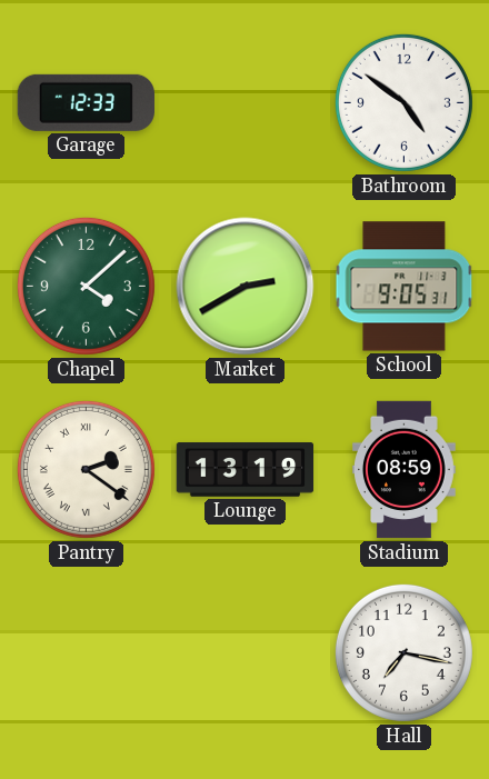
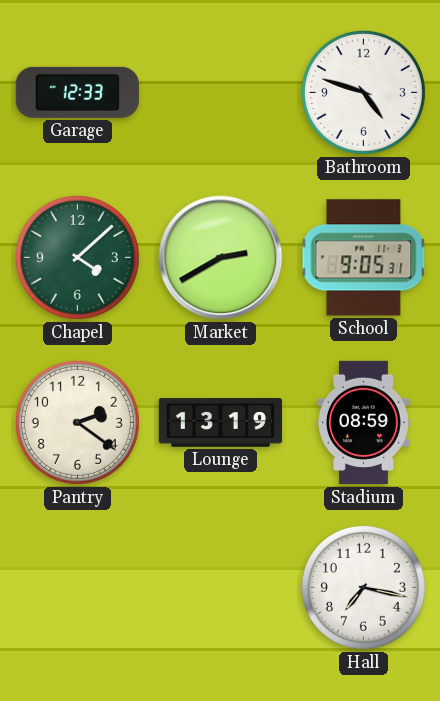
Bathroom: 4:51 -> 4:48 (363, 92)
Pantry numerals: Roman -> Arabic (77, 422)
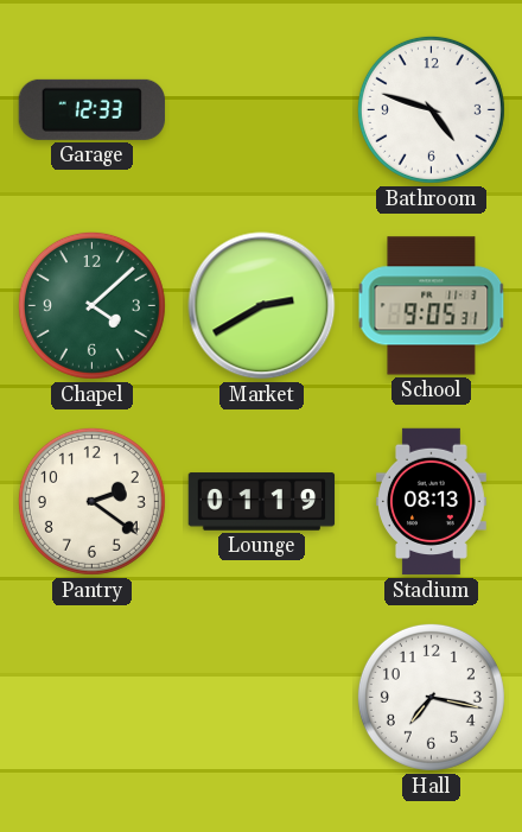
Lounge: 13:19 -> 01:19 (262, 502)
Stadium: 08:59 -> 08:13 (432, 502)
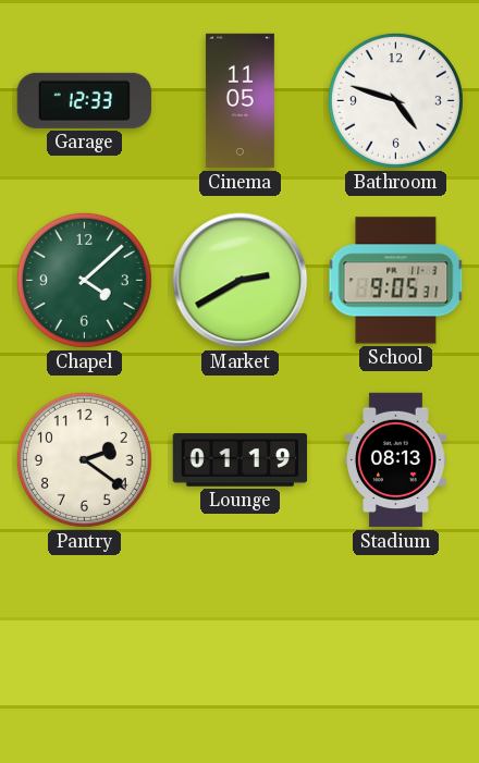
Cinema: none -> 11:05 (239, 101)
Hall: 7:17 -> none (431, 697)
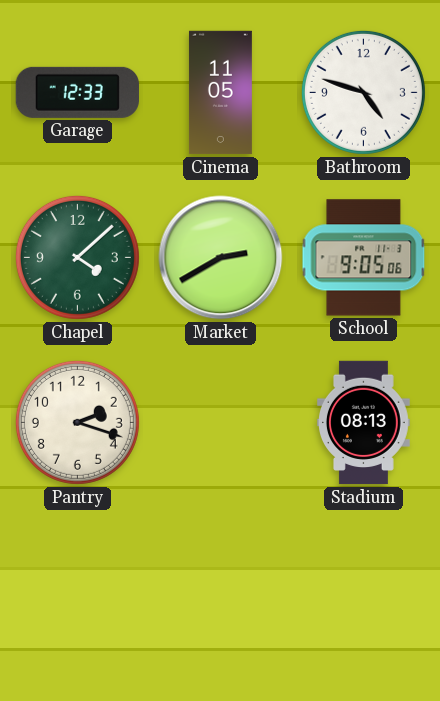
School: 9:05:31 -> 9:05:06 (364, 258)
Pantry: 2:21 -> 2:18 (77, 422)
Lounge: 01:19 -> none (241, 460)
